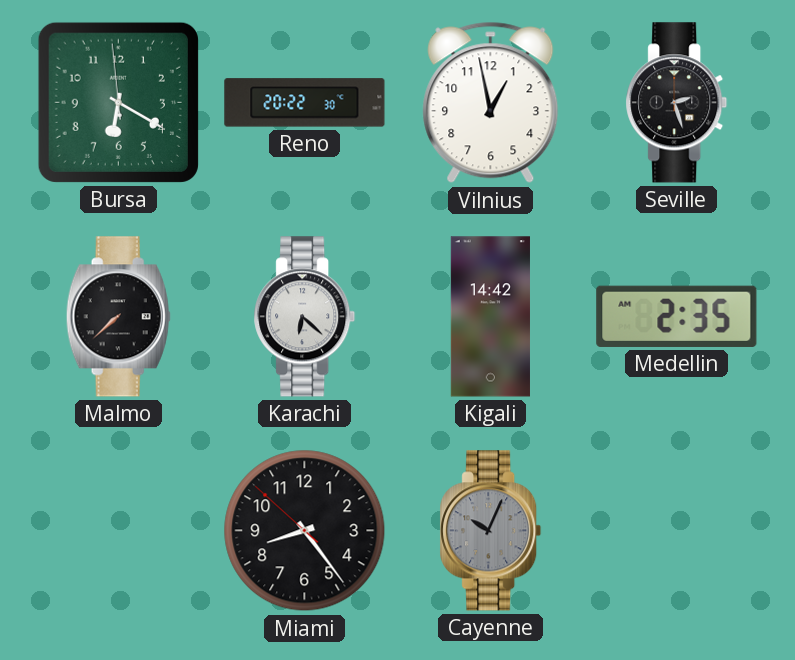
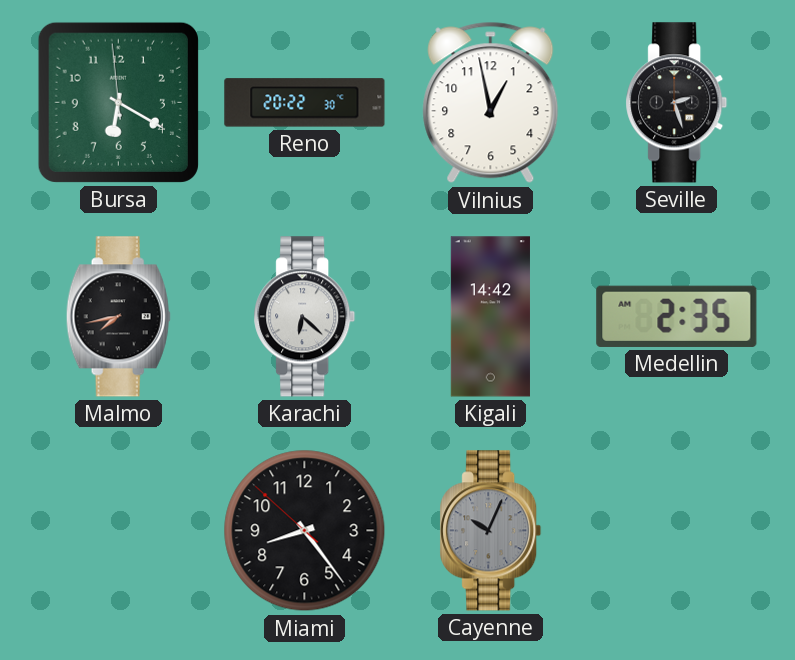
Malmo: 7:38 -> 7:43 (118, 317)
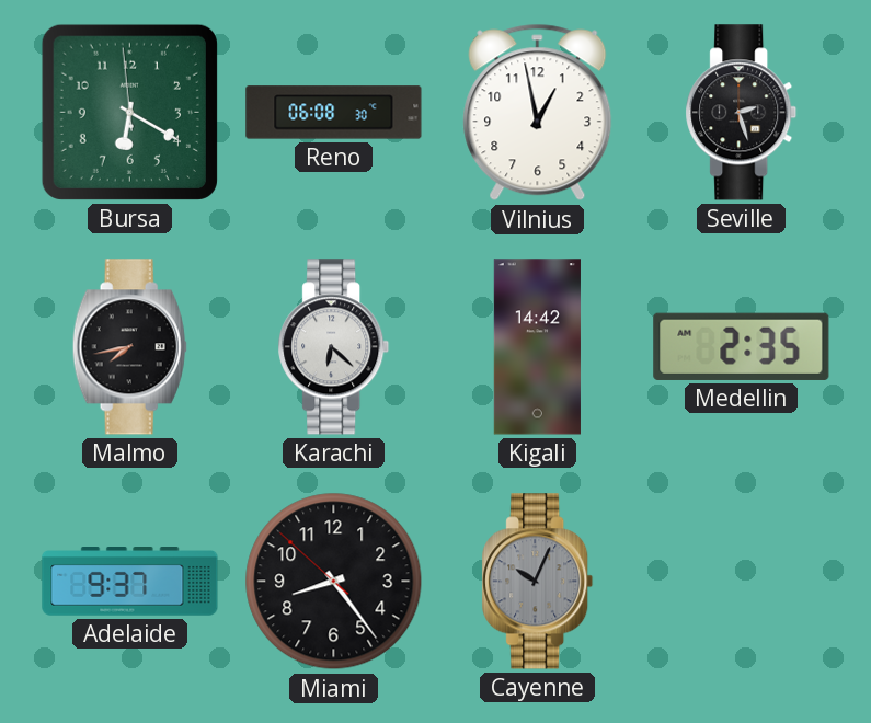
Reno: 20:22 -> 06:08 (334, 113)
Adelaide: none -> 9:37 (130, 582)
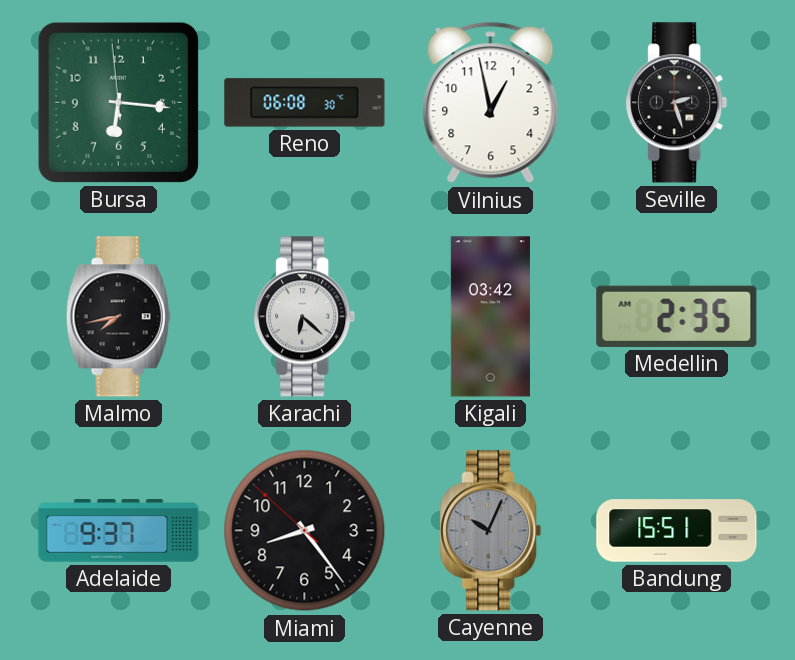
Bursa: 6:19 -> 6:15 (118, 102)
Kigali: 14:42 -> 03:42 (490, 317)
Bandung: none -> 15:51 (677, 531)
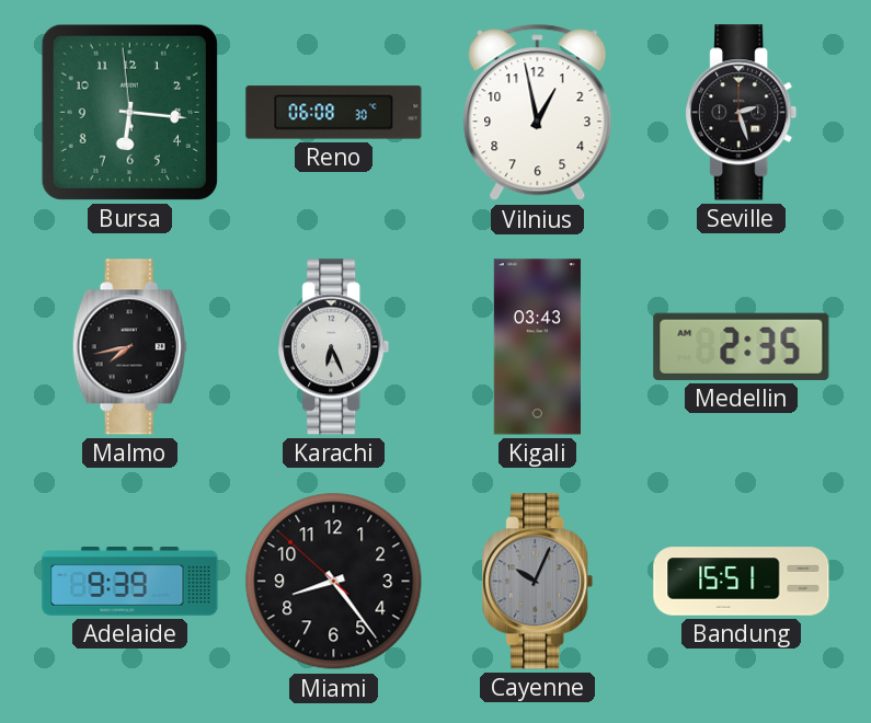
Karachi: 6:22 -> 6:26 (334, 347)
Kigali: 03:42 -> 03:43 (537, 347)
Adelaide: 9:37 -> 9:39 (130, 582)
